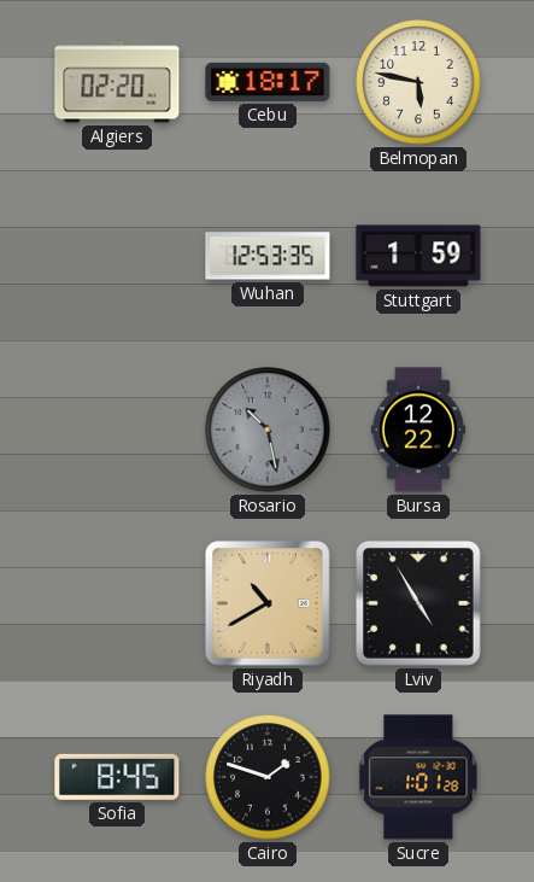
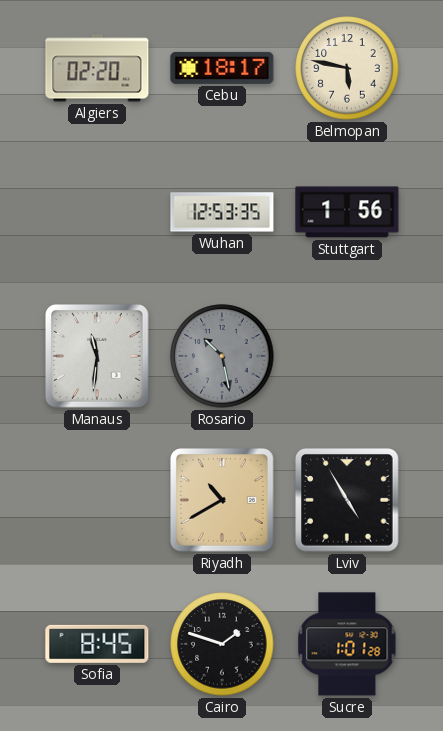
Stuttgart: 1:59 -> 1:56 (347, 212)
Manaus: none -> 11:31 (98, 357)
Bursa: 12:22 -> none (418, 430)
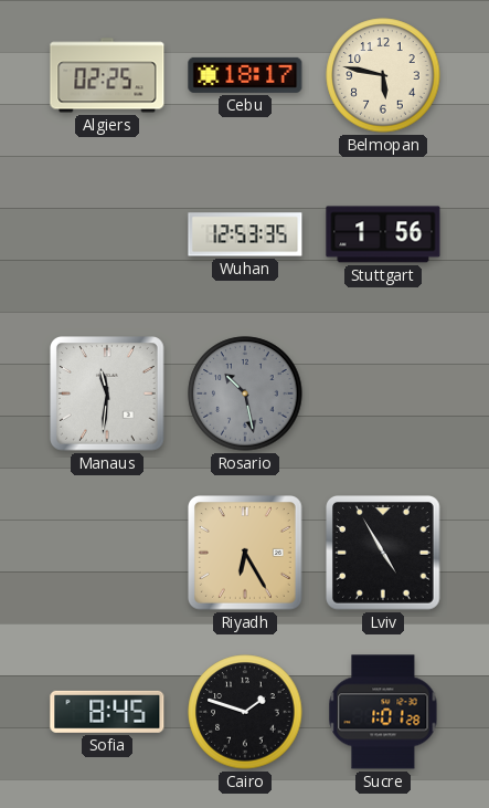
Algiers: 02:20 -> 02:25 (107, 75)
Riyadh: 10:40 -> 6:25 (246, 554)
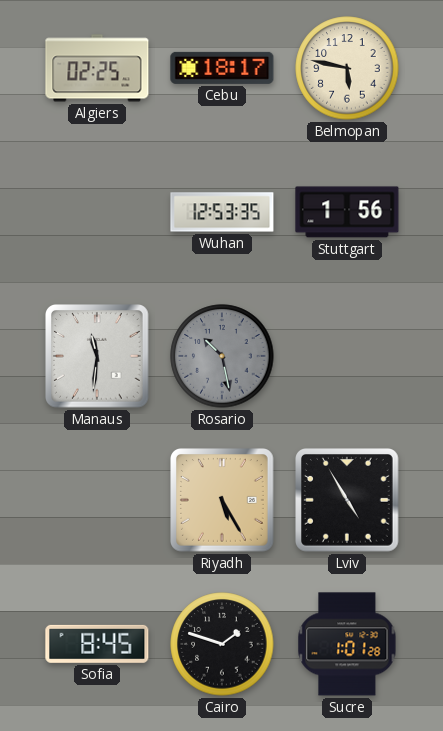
Riyadh: 6:25 -> 5:25 (223, 501)
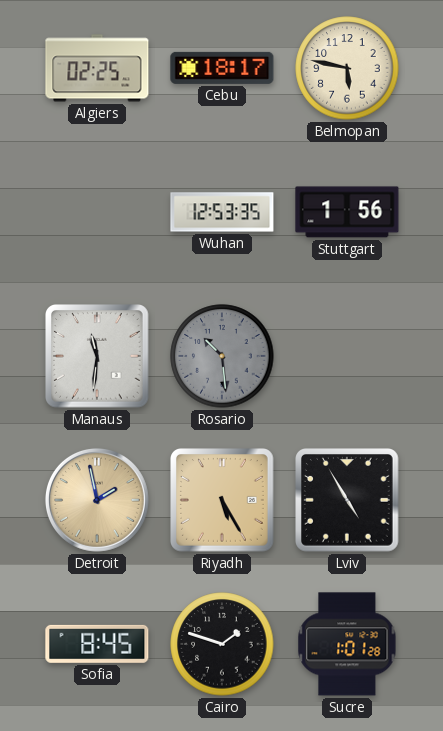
Rosario: 10:28 -> 10:29 (222, 356)
Detroit: none -> 1:58 (97, 500)
